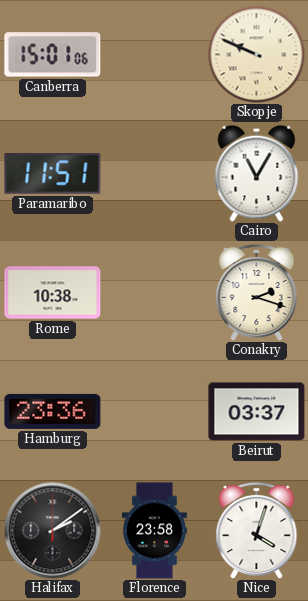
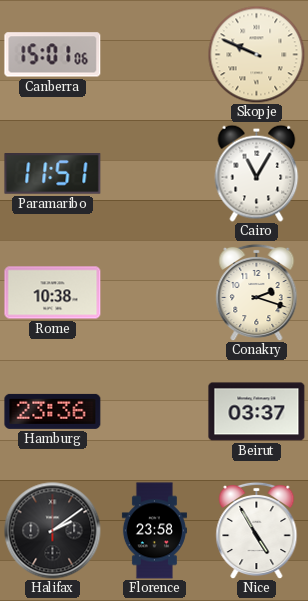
Nice: 4:03 -> 4:55 (257, 530)
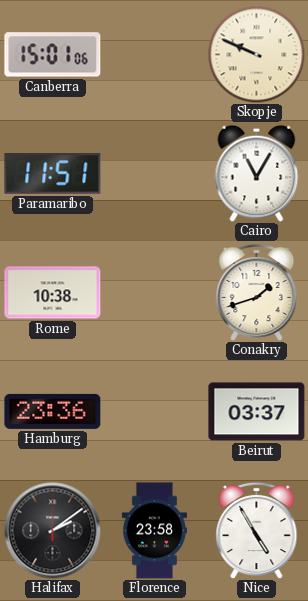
Conakry: 2:18 -> 1:42 (257, 292)
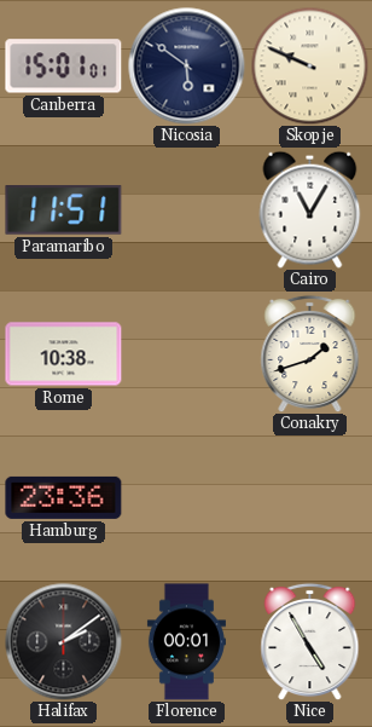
Canberra: 15:01:06 -> 15:01:01 (64, 67)
Nicosia: none -> 5:51 (187, 67)
Beirut: 03:37 -> none (257, 412)
Florence: 23:58 -> 00:01 (186, 642)
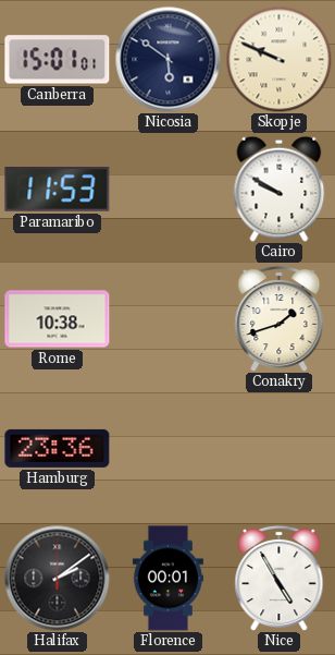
Paramaribo: 11:51 -> 11:53 (58, 190)
Cairo: 11:05 -> 9:50 (280, 189)
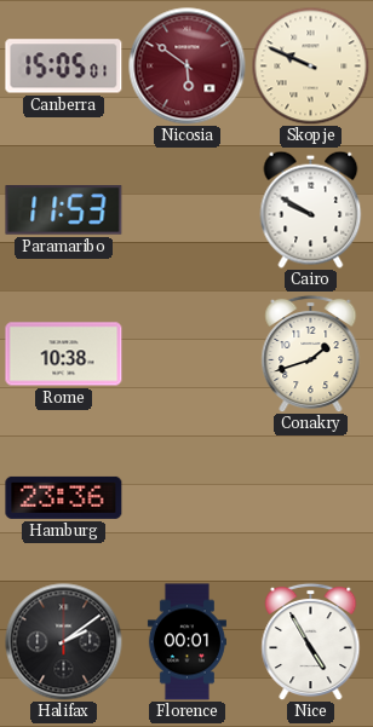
Canberra: 15:01 -> 15:05 (64, 67)
Nicosia dial: navy -> burgundy (188, 67)
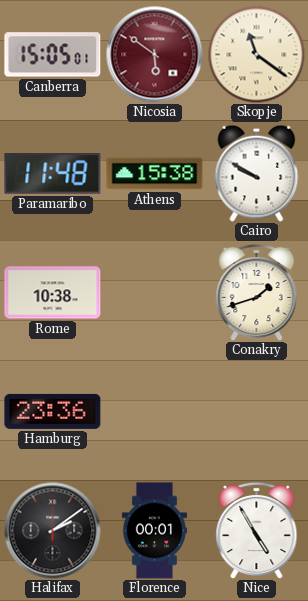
Skopje: 9:49 -> 11:21 (256, 54)
Paramaribo: 11:53 -> 11:48 (53, 174)
Athens: none -> 15:38 (155, 174)
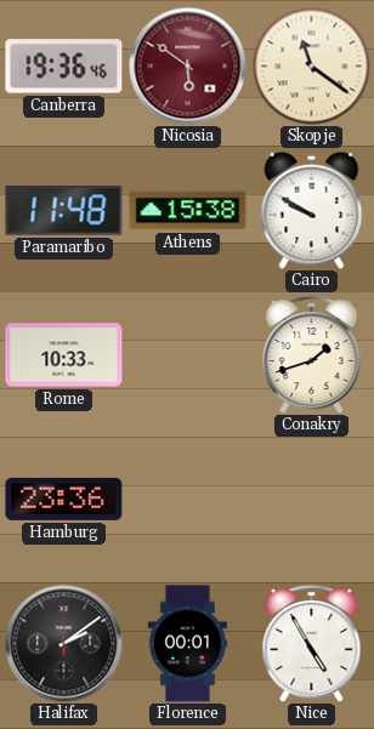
Canberra: 15:05 -> 19:36 (64, 67)
Rome: 10:38 -> 10:33 (64, 355)
